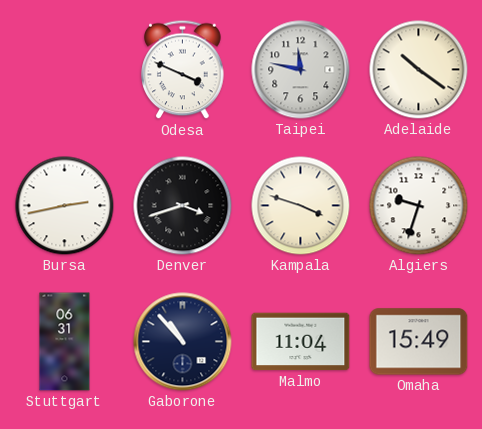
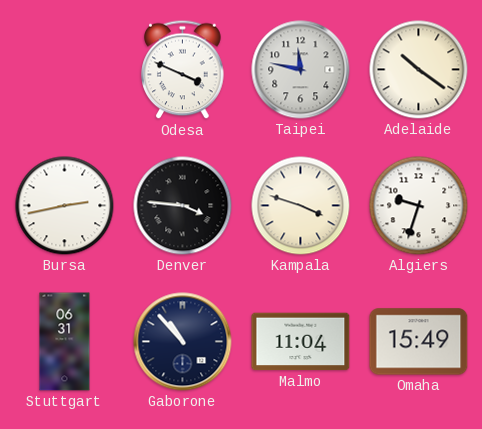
Denver: 3:42 -> 3:46 (183, 206)
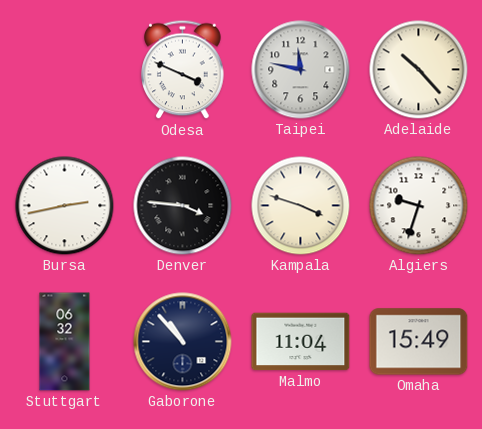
Adelaide: 10:21 -> 10:23 (419, 70)
Stuttgart: 06:31 -> 06:32 (65, 342)
